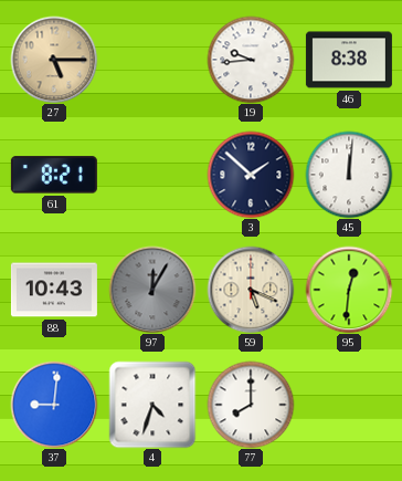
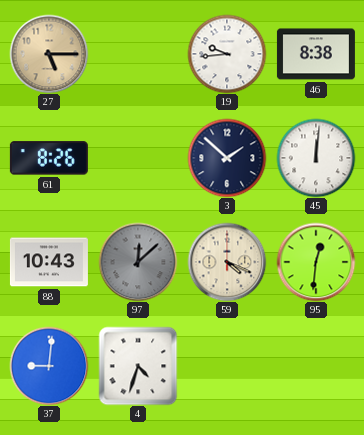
61: 8:21 -> 8:26 (49, 158)
97: 12:05 -> 12:08 (138, 262)
59: 5:19 -> 4:19 (227, 262)
77: 8:00 -> none (251, 405)
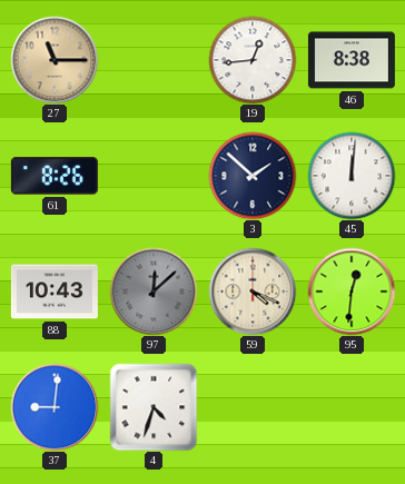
27: 5:15 -> 11:15 (55, 60)
19: 9:44 -> 12:44 (253, 60)
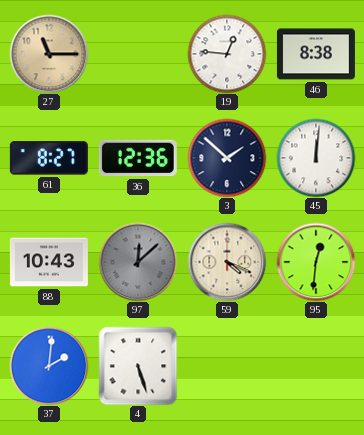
19: 12:44 -> 12:46 (227, 54)
61: 8:26 -> 8:27 (49, 158)
36: none -> 12:36 (138, 158)
37: 9:01 -> 2:01 (49, 366)
4: 4:33 -> 5:27 (138, 366)
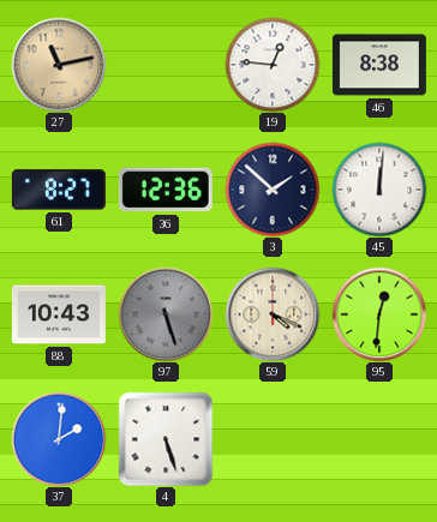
27: 11:15 -> 11:13 (59, 65)
97: 12:08 -> 5:27 (166, 314)
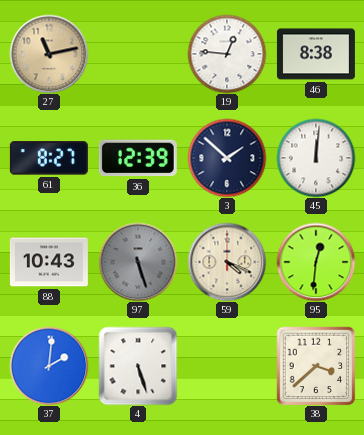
36: 12:36 -> 12:39 (138, 158)
38: none -> 3:38 (316, 366)
